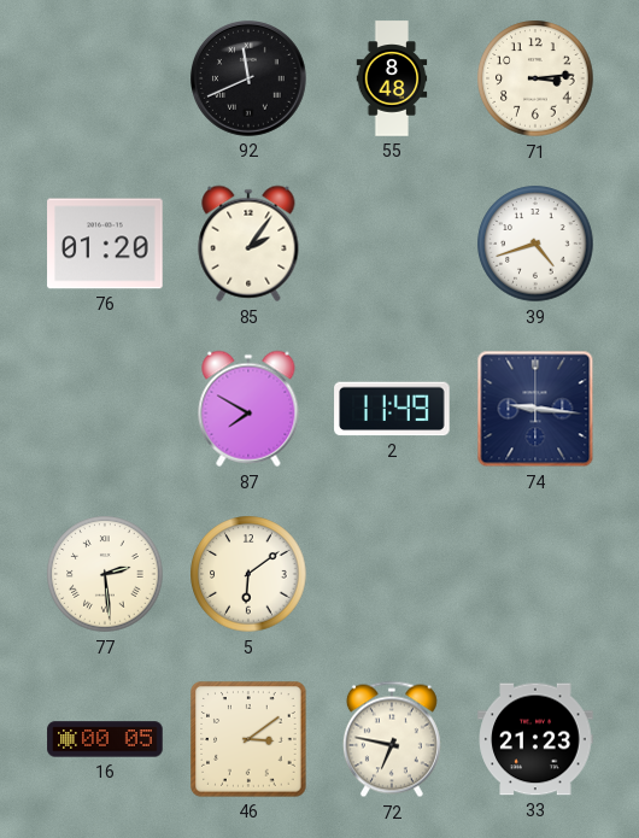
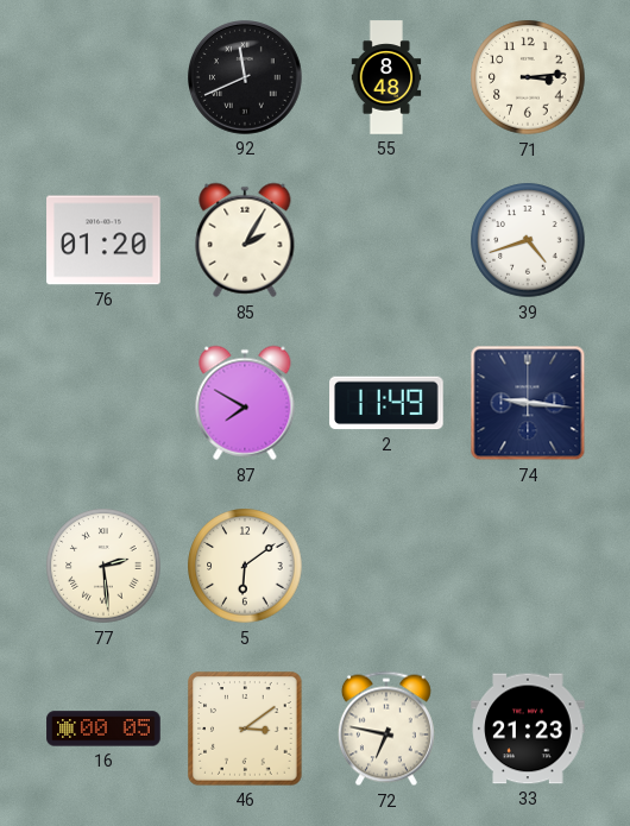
85: 2:06 -> 2:05 (245, 240)
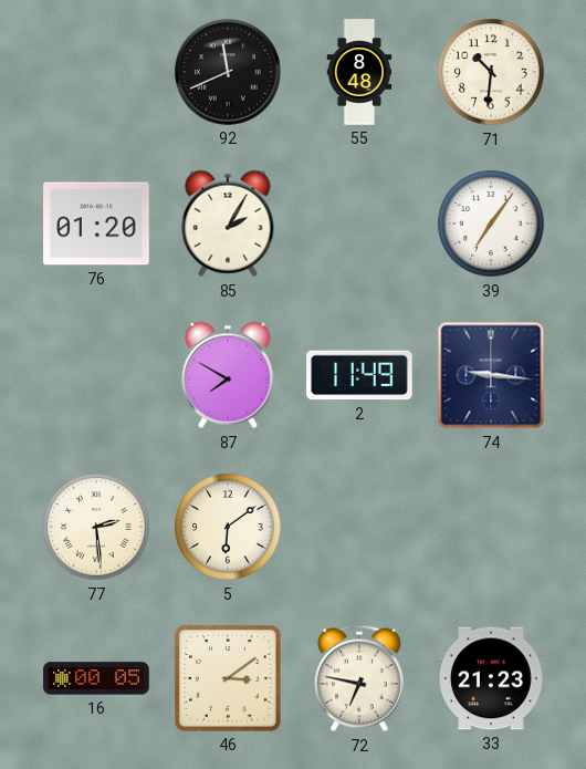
71: 3:14 -> 10:31 (491, 72)
39: 4:42 -> 7:06 (491, 224)
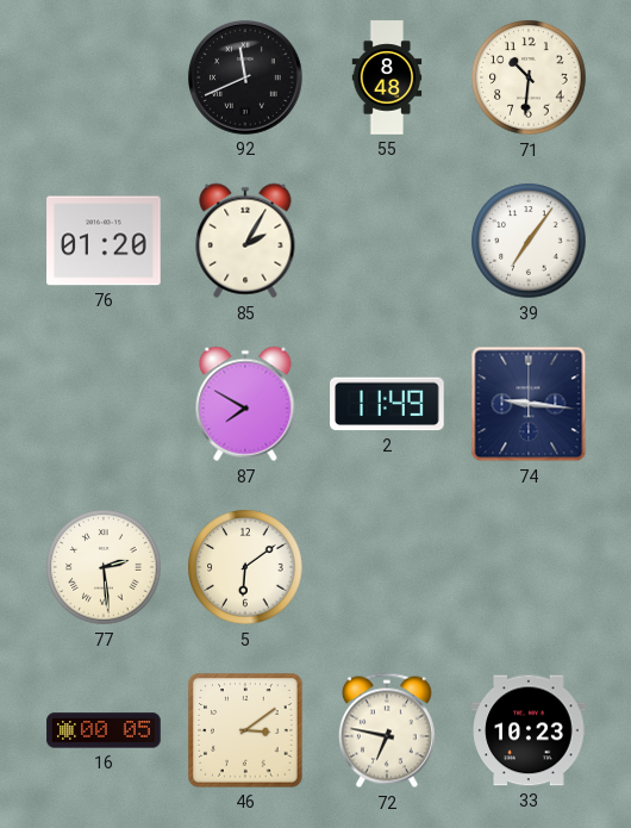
33: 21:23 -> 10:23 (529, 730)
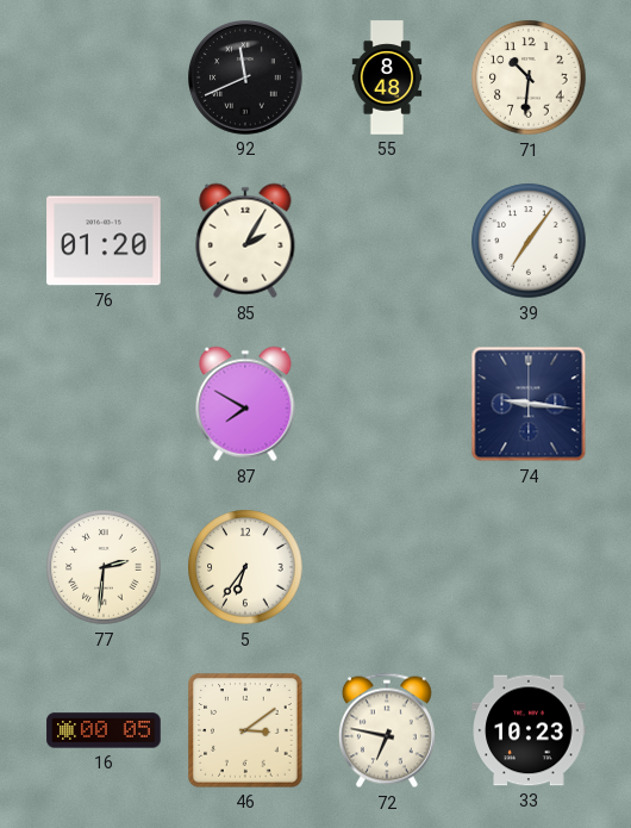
2: 11:49 -> none (387, 404)
77: 2:29 -> 2:31 (104, 567)
5: 6:09 -> 6:36 (245, 567)
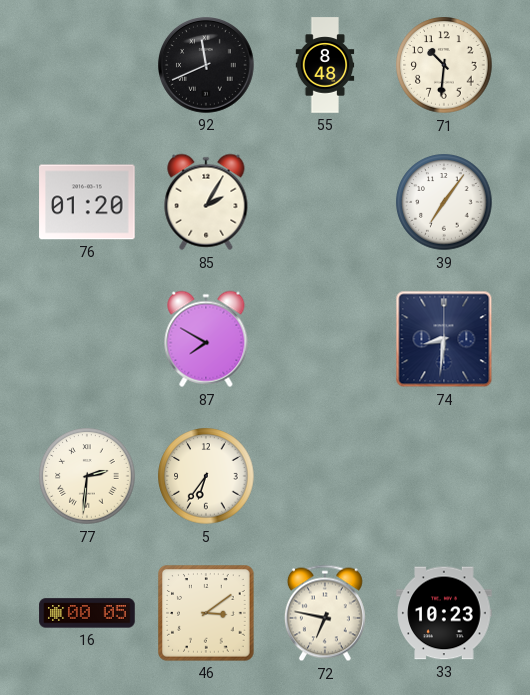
74: 9:16 -> 8:31 (444, 339)
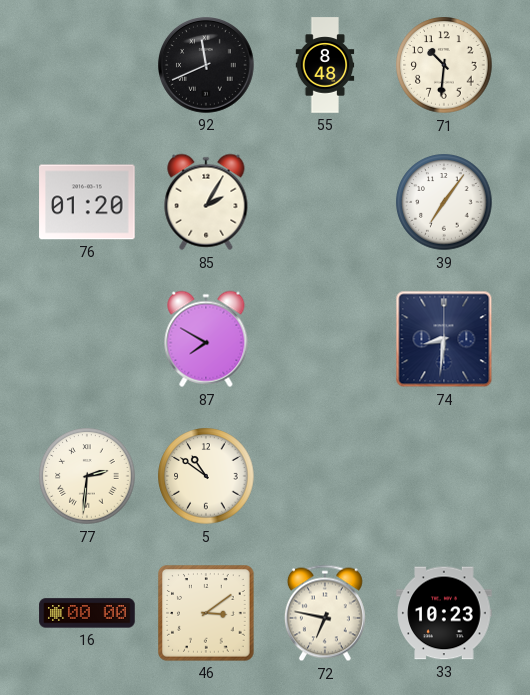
5: 6:36 -> 10:51 (206, 476)
16: 00:05 -> 00:00 (87, 613)
